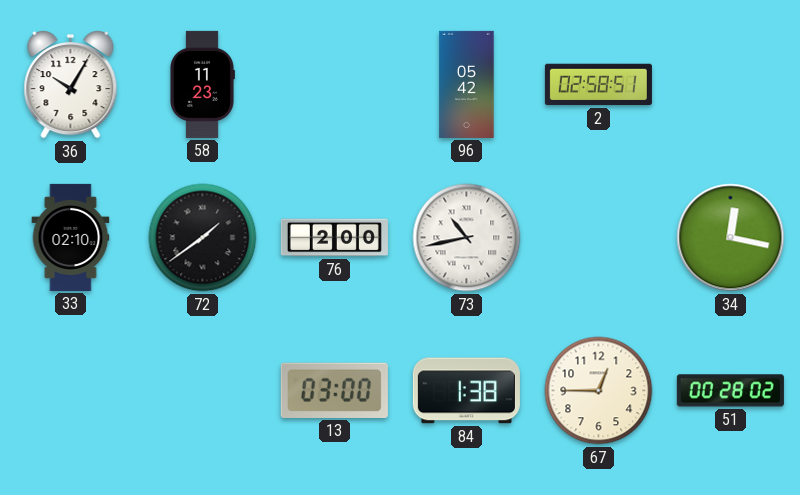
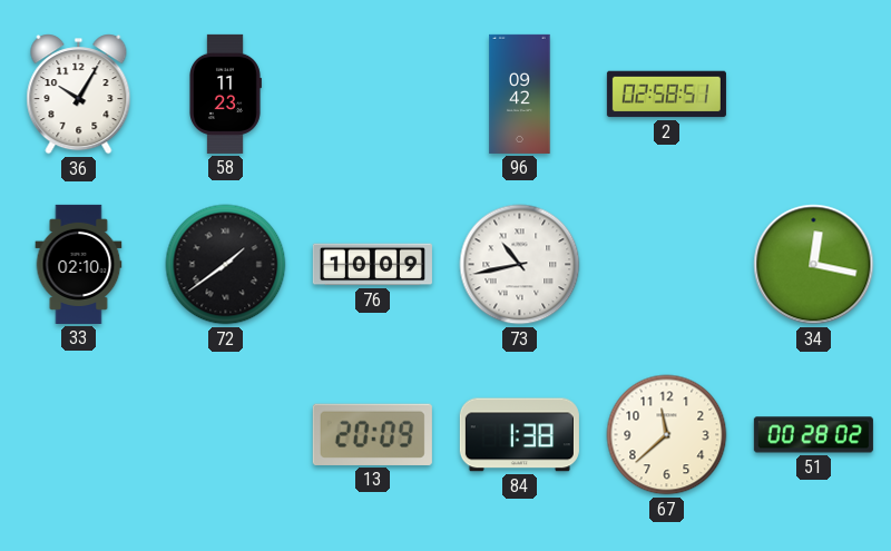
96: 05:42 -> 09:42 (520, 94)
76: 2:00 -> 10:09 (372, 265)
13: 03:00 -> 20:09 (372, 434)
67: 12:45 -> 11:38 (667, 435)
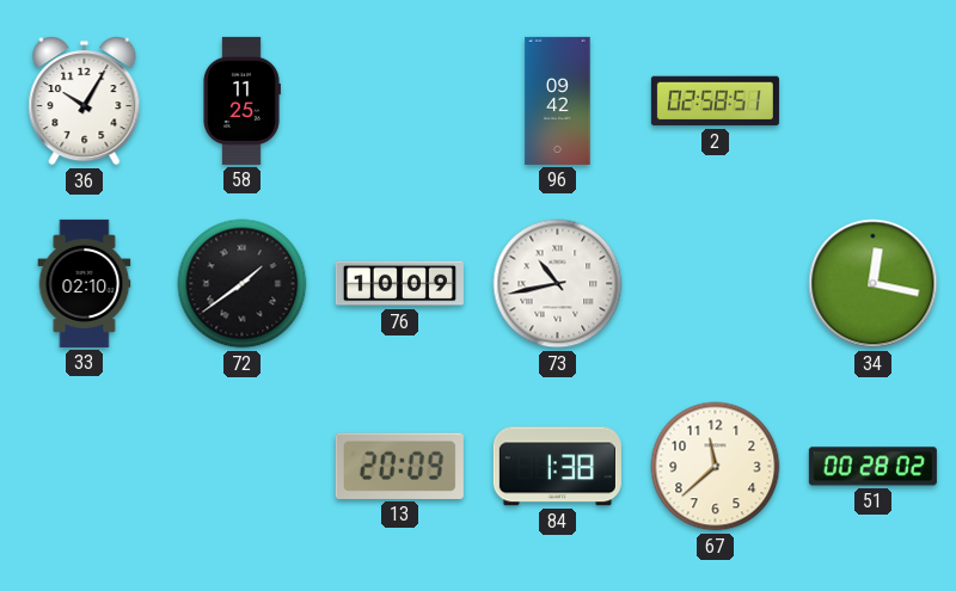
58: 11:23 -> 11:25 (243, 100)
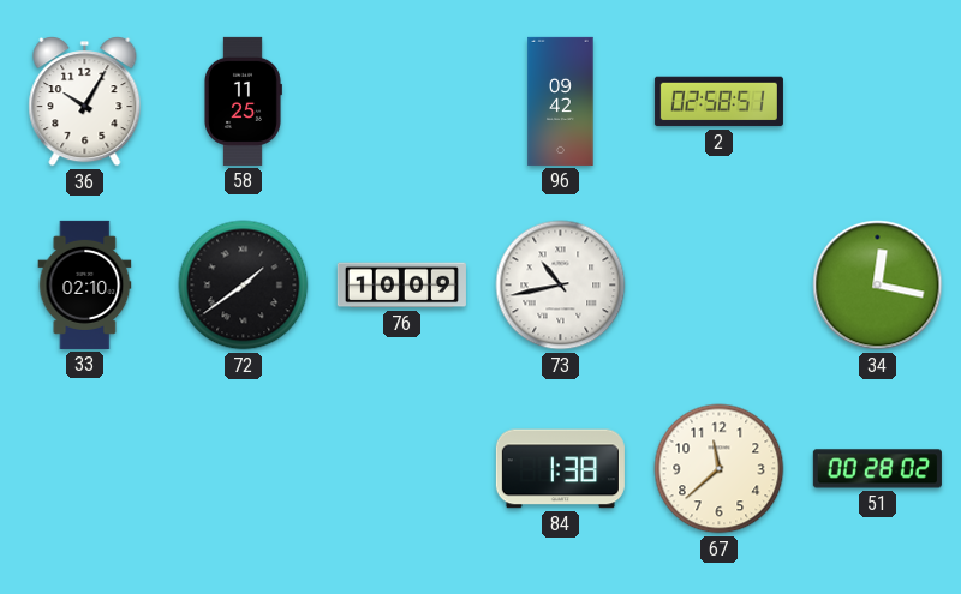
13: 20:09 -> none (399, 466)
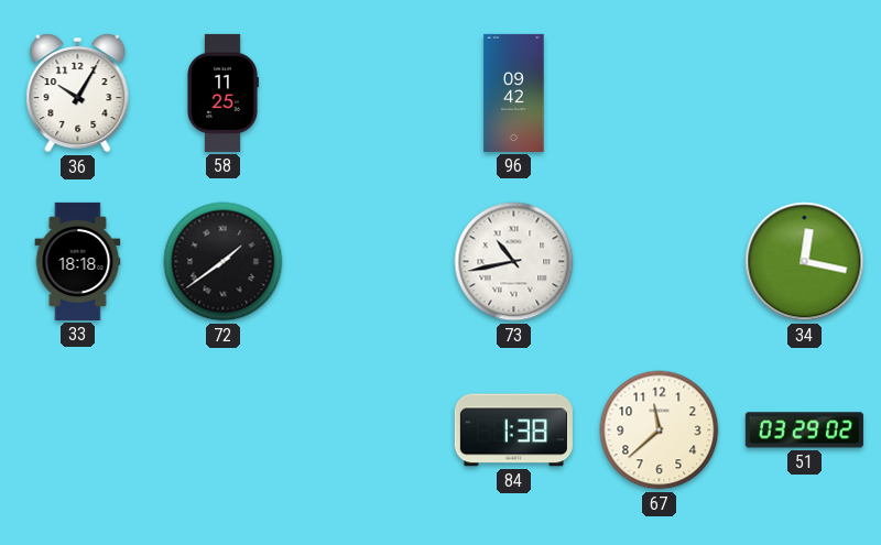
2: 02:58 -> none (718, 102)
33: 02:10 -> 18:18 (78, 261)
76: 10:09 -> none (401, 286)
51: 00:28 -> 03:29 (804, 430)
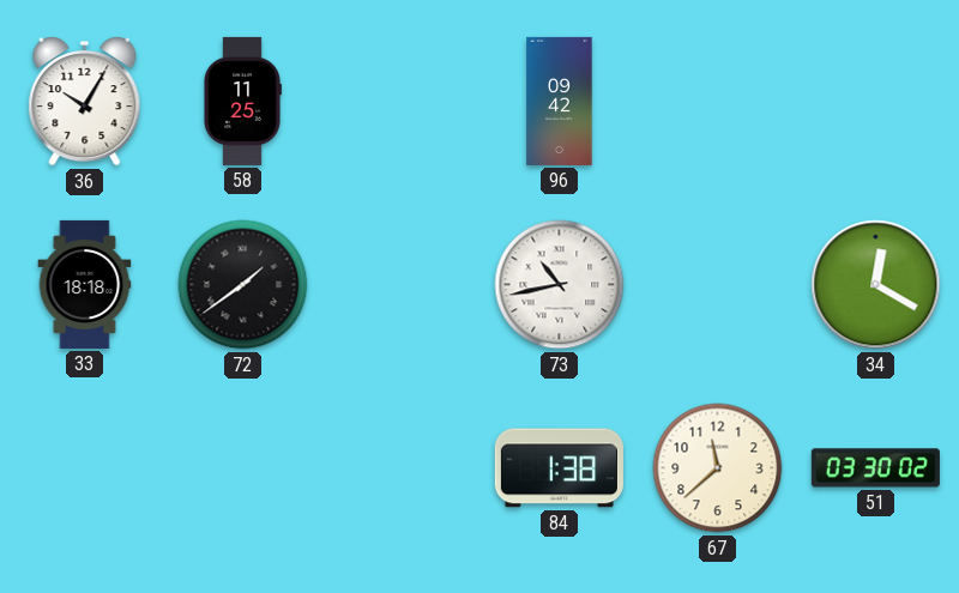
34: 12:17 -> 12:20 (876, 285)
51: 03:29 -> 03:30 (875, 468)
